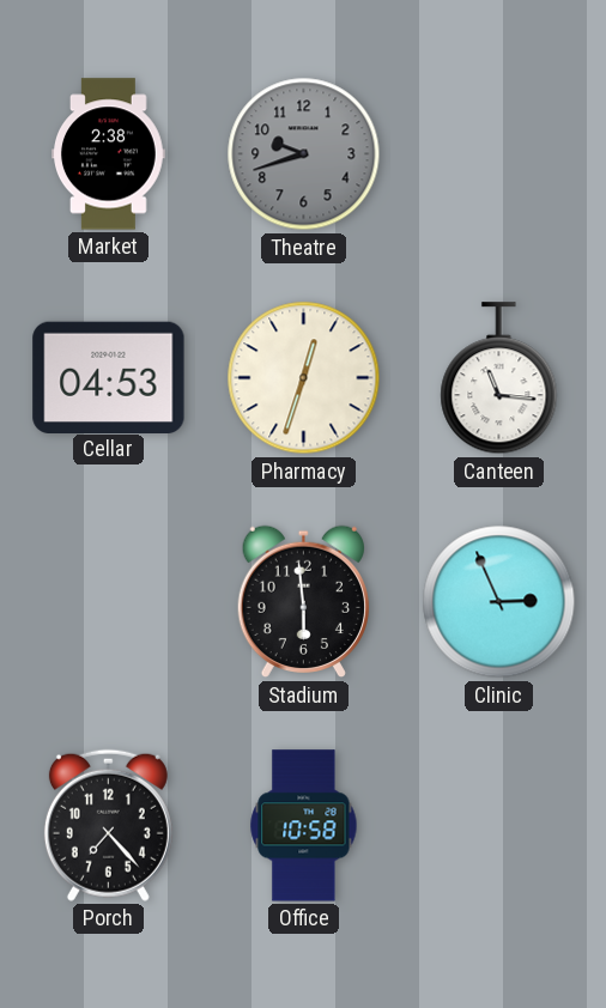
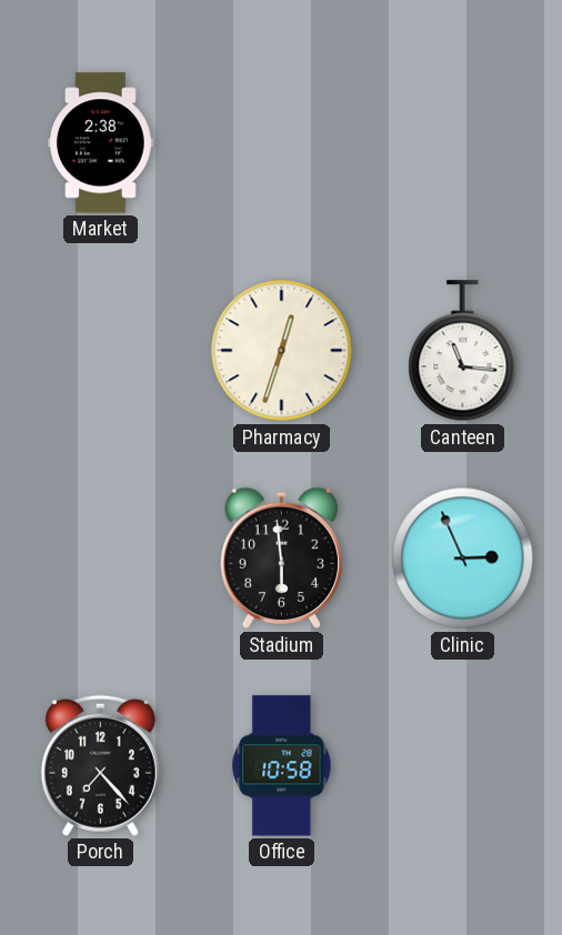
Theatre: 9:42 -> none (304, 154)
Cellar: 04:53 -> none (109, 377)
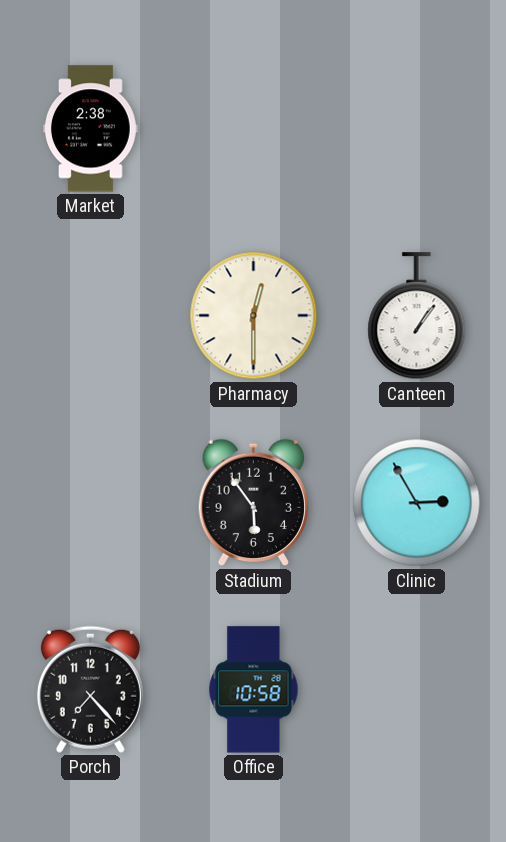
Pharmacy: 12:33 -> 12:30 (254, 316)
Canteen: 11:16 -> 1:06 (417, 316)
Stadium: 5:59 -> 5:54 (253, 503)
Clinic: 2:56 -> 2:55 (417, 503)
